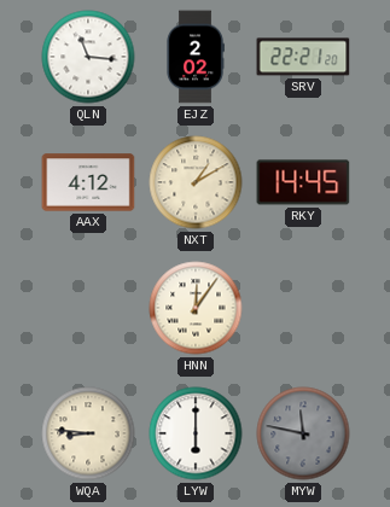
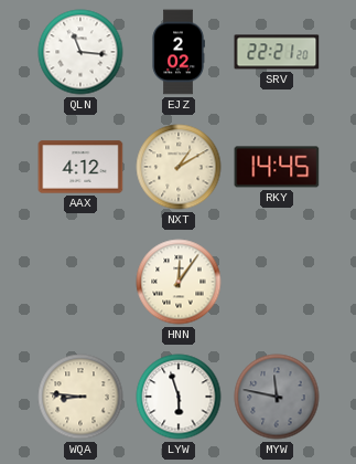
LYW: 6:00 -> 5:57 (179, 397)
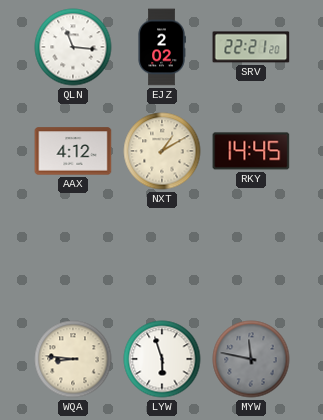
HNN: 12:06 -> none (179, 282)
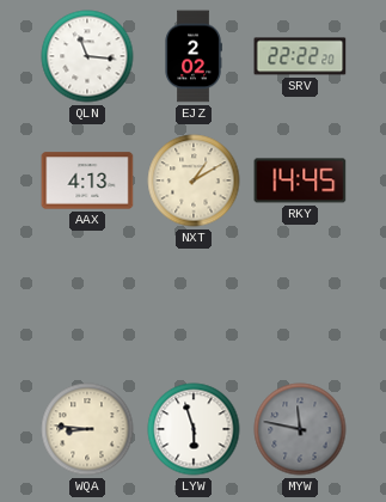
SRV: 22:21 -> 22:22 (300, 56)
AAX: 4:12 -> 4:13 (87, 180)
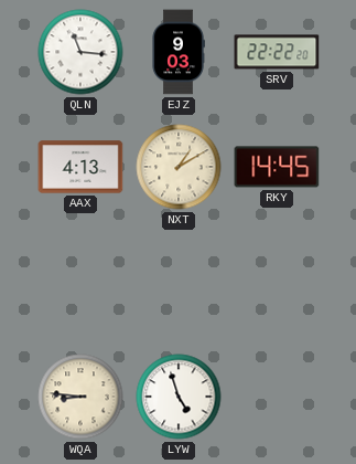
EJZ: 2:02 -> 9:03 (179, 52)
LYW: 5:57 -> 4:57 (179, 397)
MYW: 11:47 -> none (300, 429)
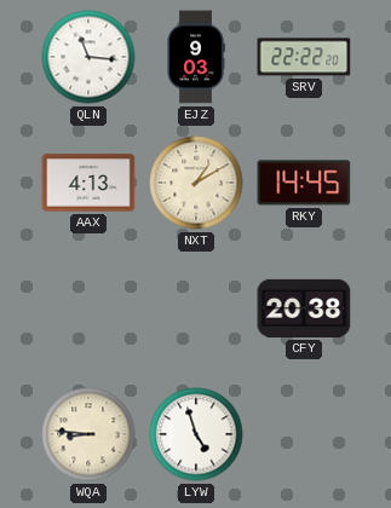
CFY: none -> 20:38 (304, 308)
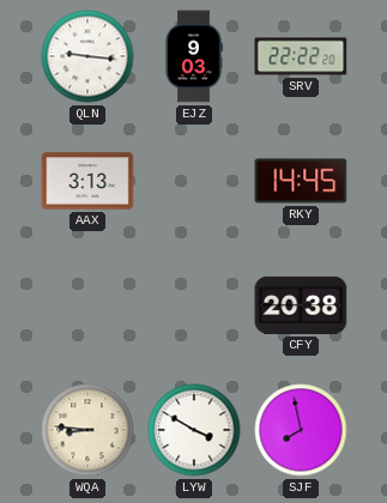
QLN: 11:16 -> 9:16 (87, 56)
AAX: 4:13 -> 3:13 (87, 181)
NXT: 1:10 -> none (196, 183)
LYW: 4:57 -> 3:50 (194, 430)
SJF: none -> 7:58 (301, 430)
